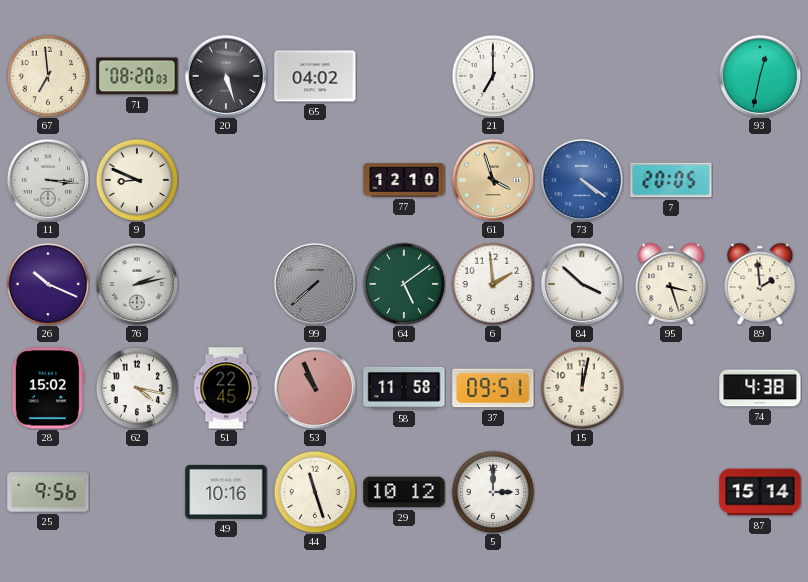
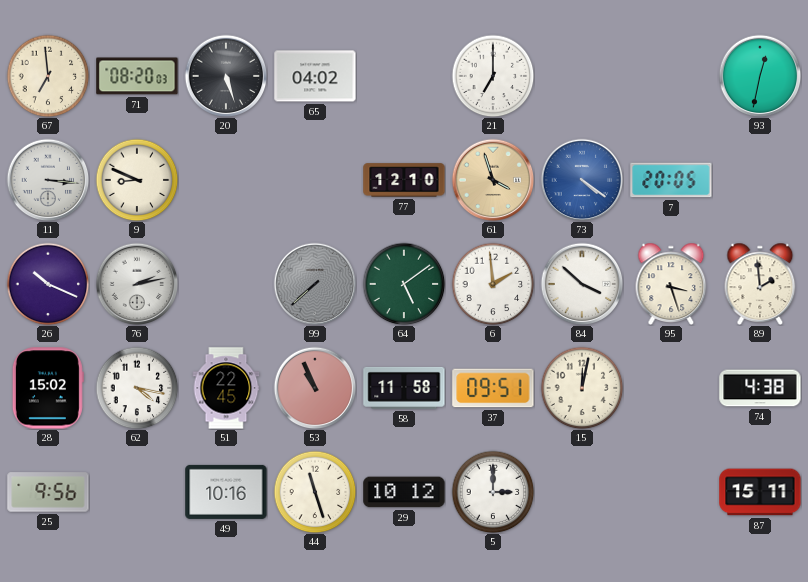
87: 15:14 -> 15:11 (760, 492)
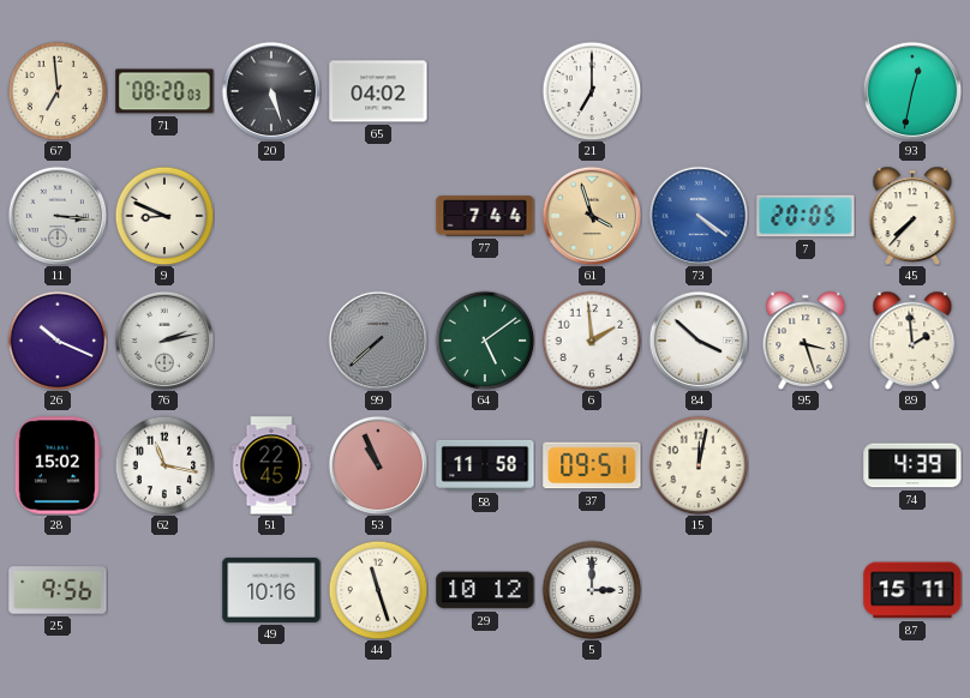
77: 12:10 -> 7:44 (485, 216)
45: none -> 7:37 (912, 216)
62: 4:17 -> 11:17 (164, 465)
74: 4:38 -> 4:39 (912, 465)
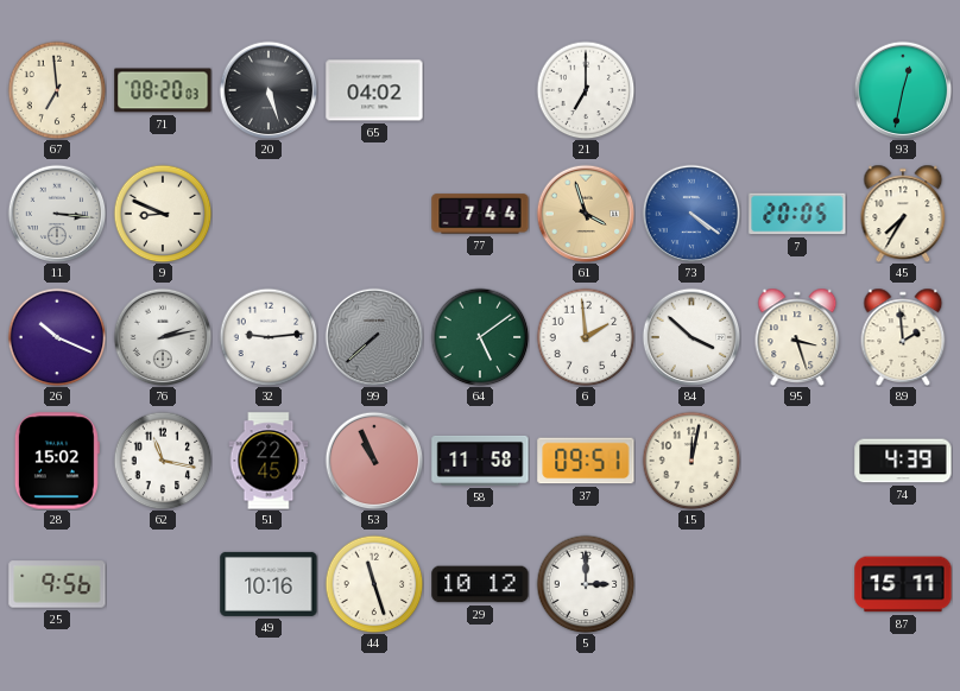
45: 7:37 -> 7:35 (903, 214)
32: none -> 9:14 (269, 337)
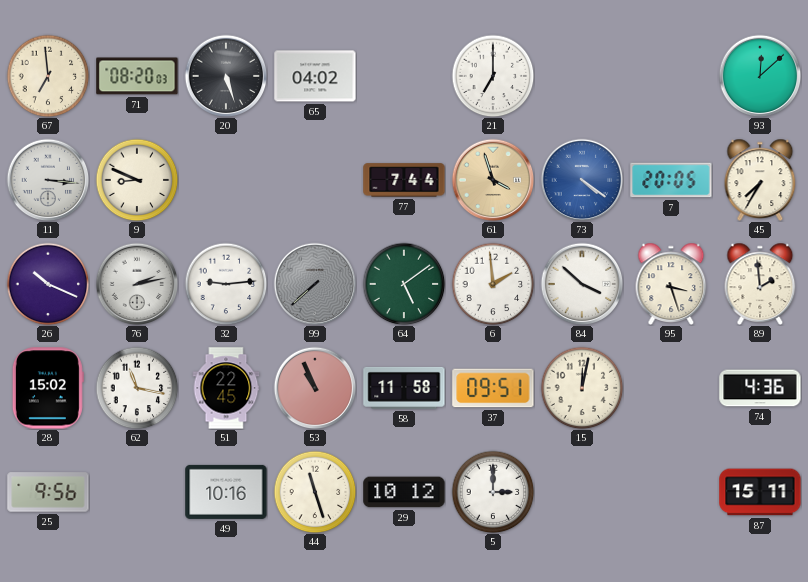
93: 12:32 -> 12:08 (760, 76)
74: 4:39 -> 4:36 (760, 388)
